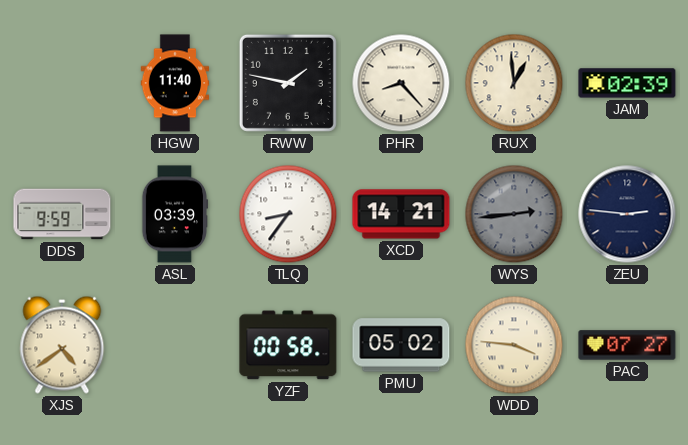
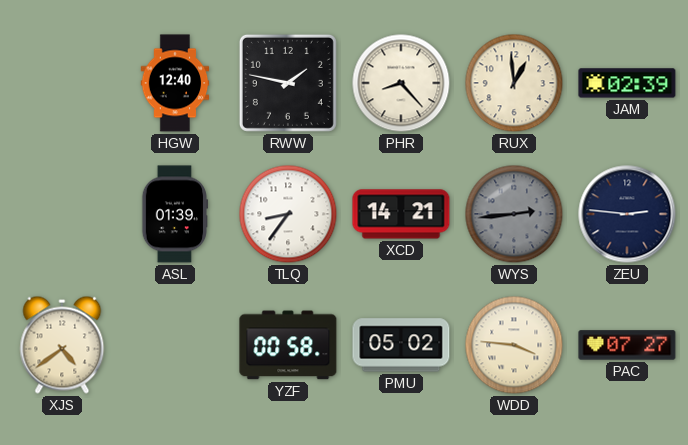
HGW: 11:40 -> 12:40 (175, 83)
DDS: 9:59 -> none (62, 214)
ASL: 03:39 -> 01:39 (175, 214)
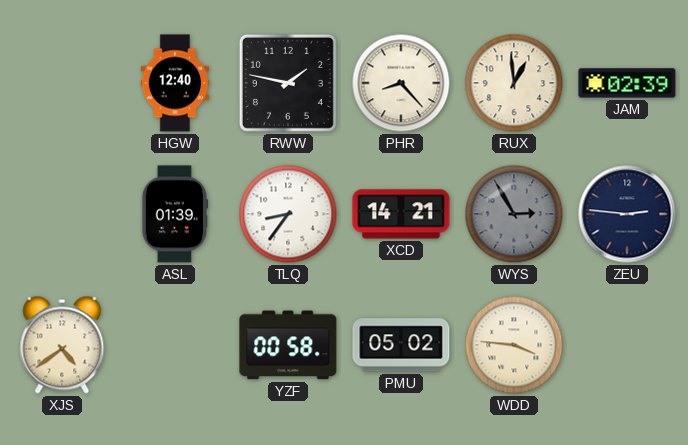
WYS: 2:44 -> 2:55 (514, 214)
PAC: 07:27 -> none (627, 345)
